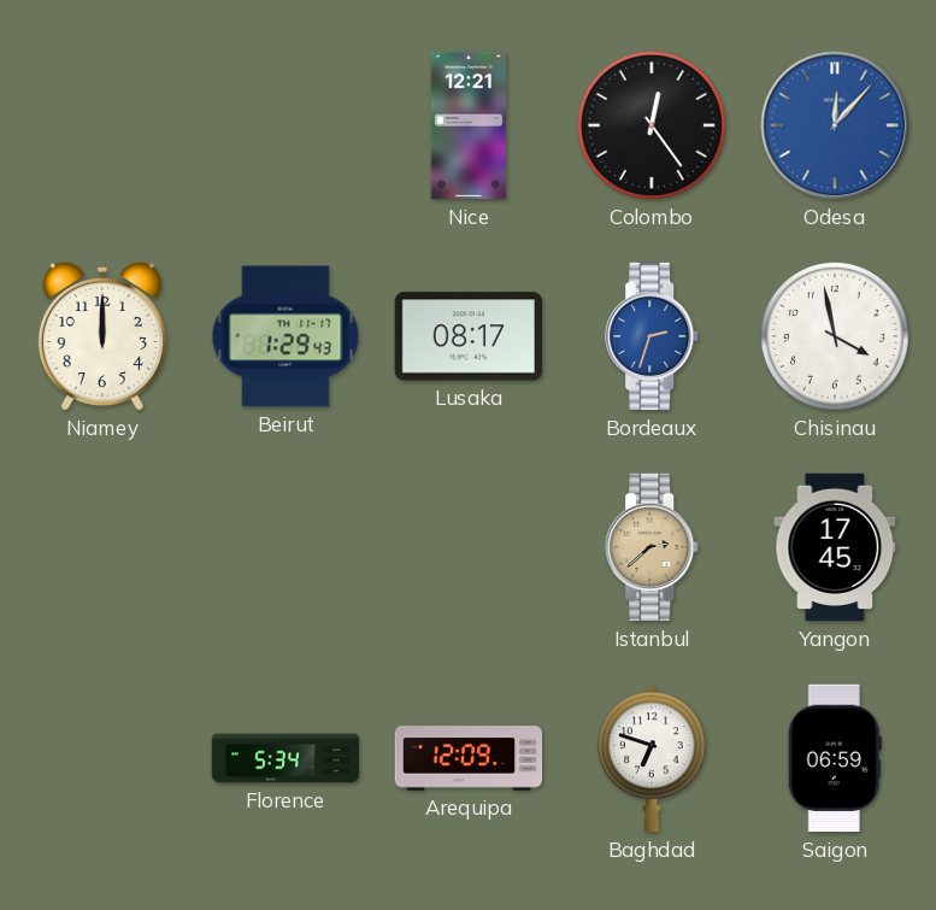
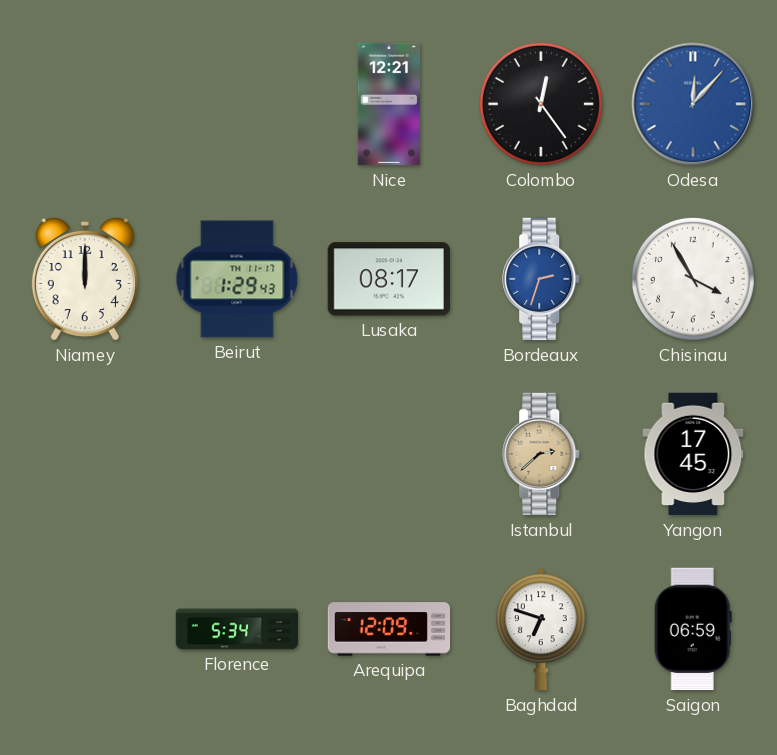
Chisinau: 3:58 -> 3:55 (693, 279)
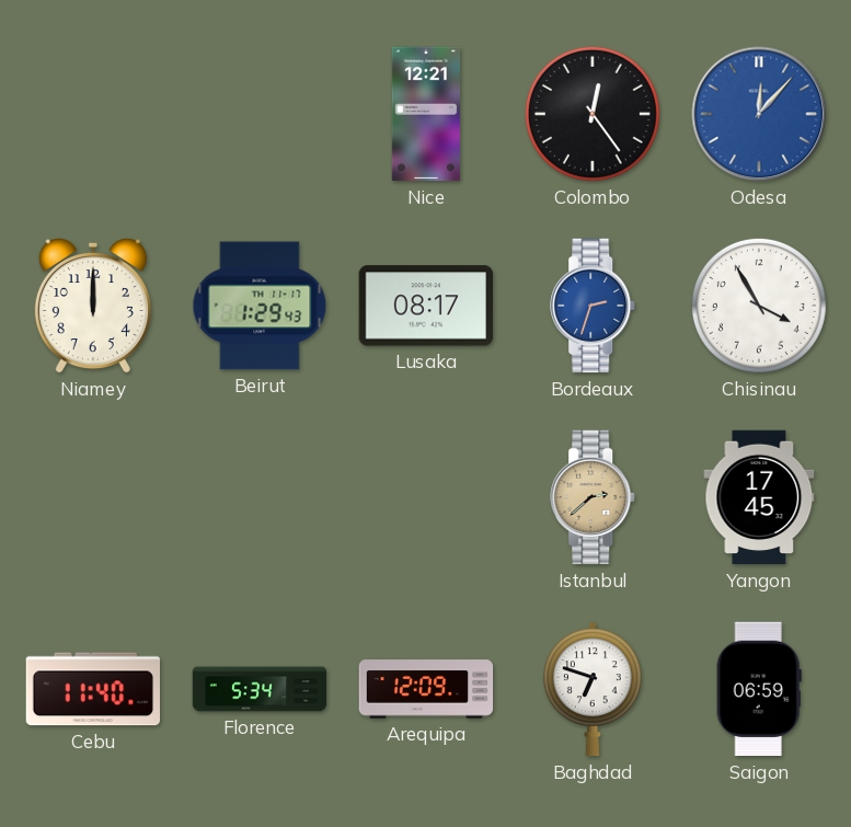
Cebu: none -> 11:40 (92, 689)
